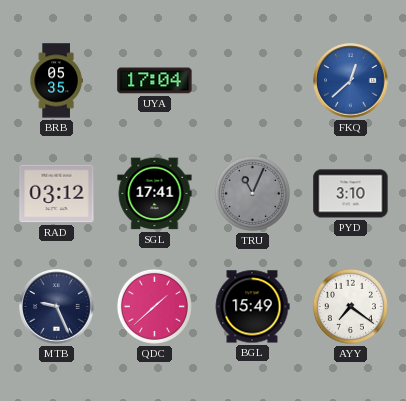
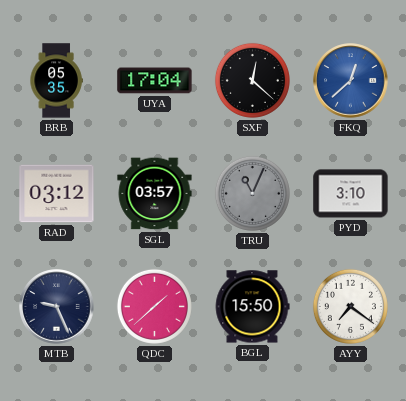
SXF: none -> 12:22 (252, 80)
SGL: 17:41 -> 03:57 (155, 194)
BGL: 15:49 -> 15:50 (252, 307)
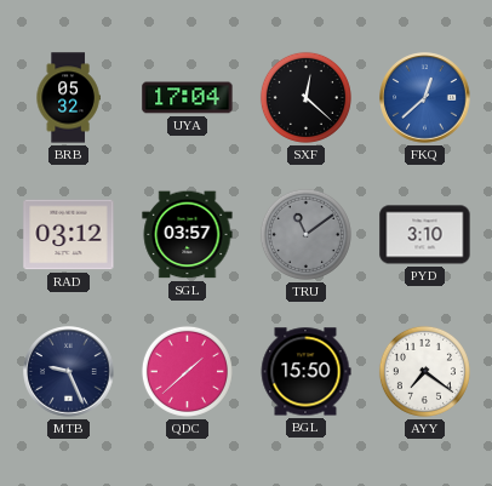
BRB: 05:35 -> 05:32 (68, 98)
TRU: 11:04 -> 11:09 (305, 234)
